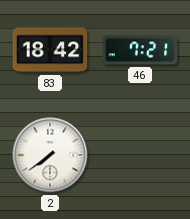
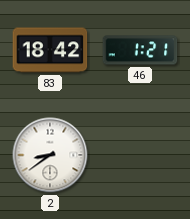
46: 7:21 -> 1:21 (140, 50)
2: 7:39 -> 8:39 (50, 155)
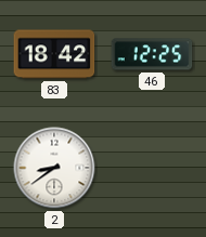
46: 1:21 -> 12:25 (152, 54)
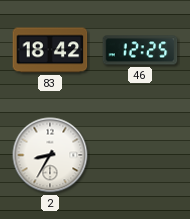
2: 8:39 -> 8:35 (50, 155)
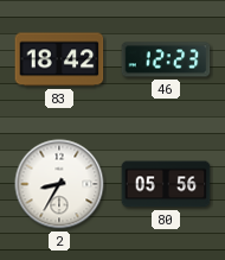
46: 12:25 -> 12:23 (166, 59)
80: none -> 05:56 (166, 184)
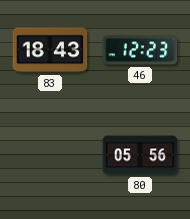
83: 18:42 -> 18:43 (50, 50)
2: 8:35 -> none (59, 184)
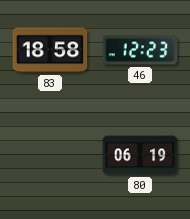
83: 18:43 -> 18:58 (50, 50)
80: 05:56 -> 06:19 (140, 155)
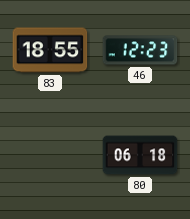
83: 18:58 -> 18:55 (50, 50)
80: 06:19 -> 06:18 (140, 155)
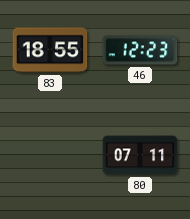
80: 06:18 -> 07:11 (140, 155)
